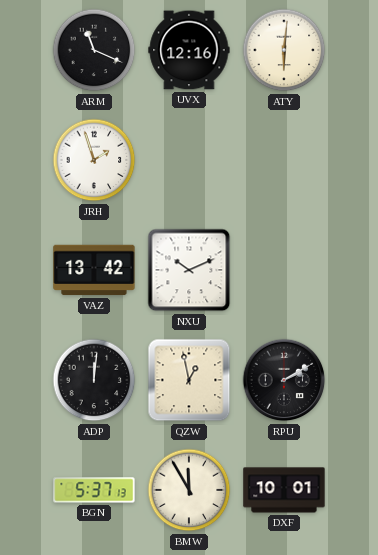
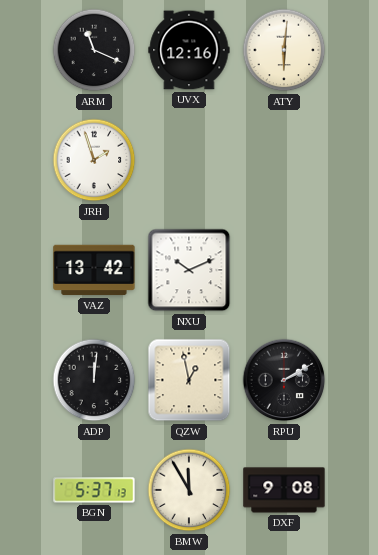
DXF: 10:01 -> 9:08 (284, 490)
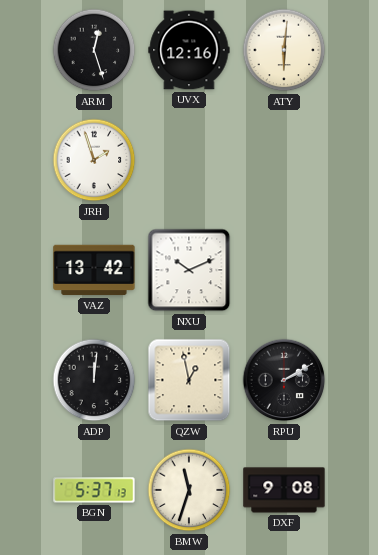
ARM: 11:19 -> 12:27 (94, 50)
BMW: 11:55 -> 11:33 (189, 490)
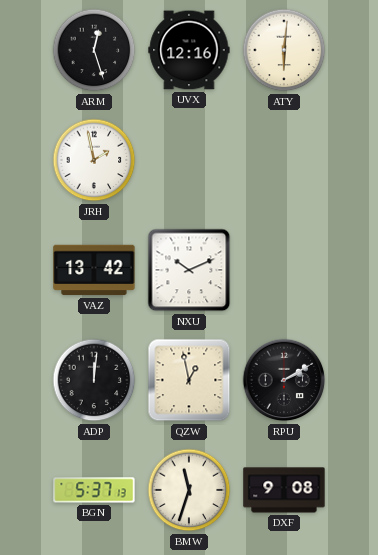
JRH: 1:57 -> 1:58 (94, 160)
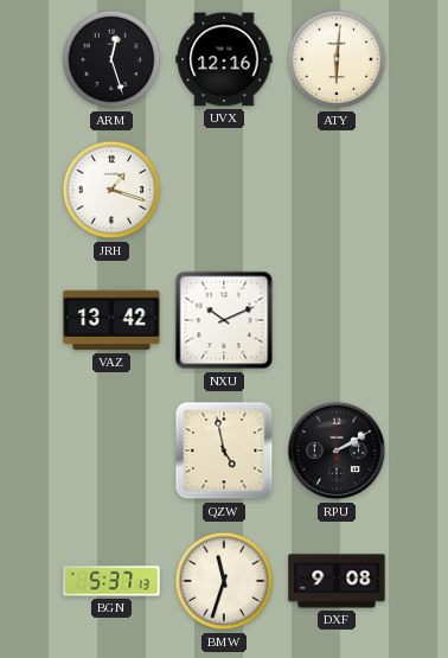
JRH: 1:58 -> 1:18 (111, 190)
ADP: 12:01 -> none (94, 380)
QZW: 12:58 -> 4:58 (224, 451)
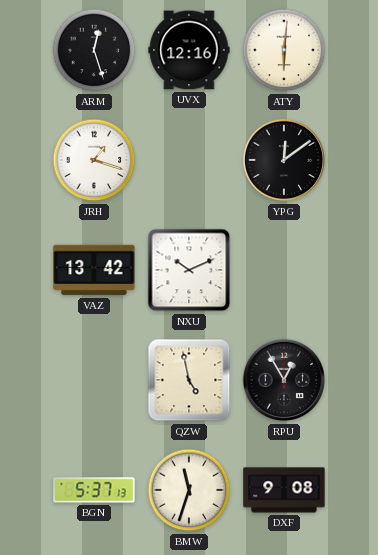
YPG: none -> 12:09 (284, 160)
RPU: 2:10 -> 12:55 (284, 380)
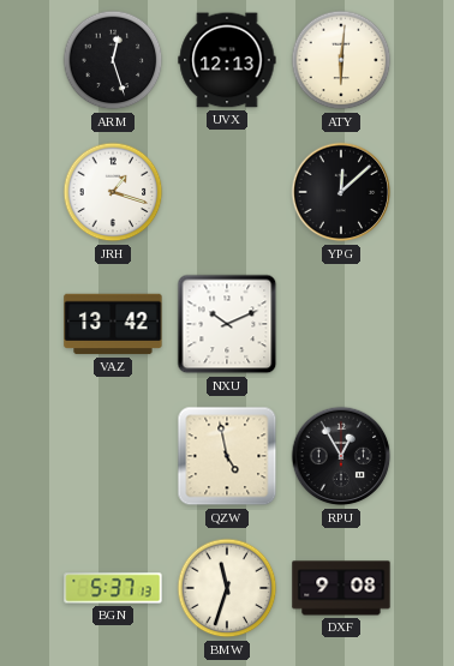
UVX: 12:16 -> 12:13 (227, 60)
YPG: 12:09 -> 12:08 (341, 192)
